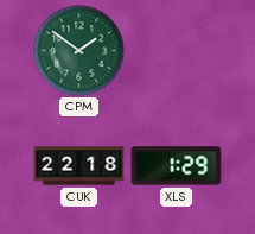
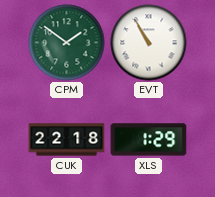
EVT: none -> 10:55 (149, 43)
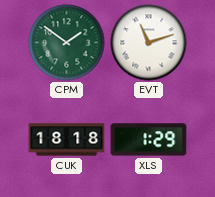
EVT: 10:55 -> 11:12 (149, 43)
CUK: 22:18 -> 18:18 (67, 140)
